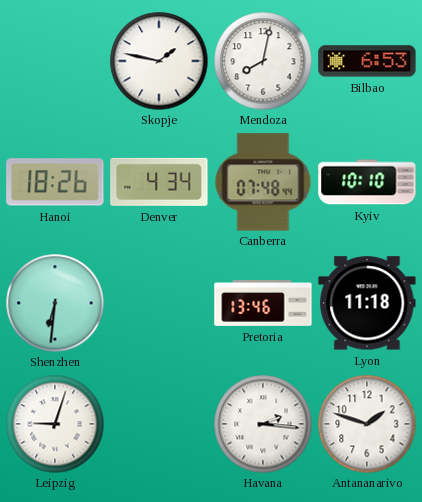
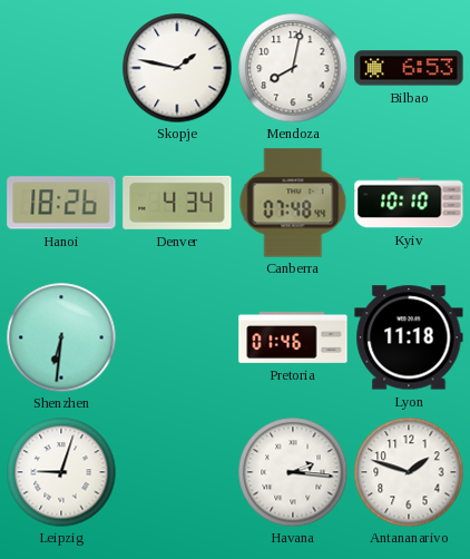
Pretoria: 13:46 -> 01:46 (293, 339)
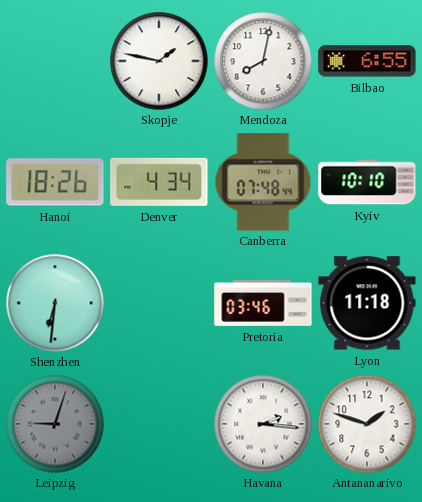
Bilbao: 6:53 -> 6:55 (367, 61)
Pretoria: 01:46 -> 03:46 (263, 304)
Leipzig dial: white -> grey (55, 424)
